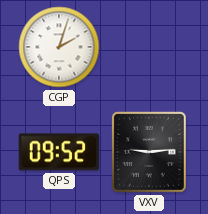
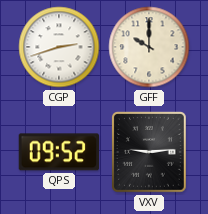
CGP: 2:03 -> 2:42 (59, 47)
GFF: none -> 10:00 (149, 47)
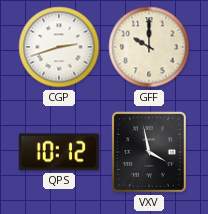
QPS: 09:52 -> 10:12 (58, 152)
VXV: 9:14 -> 3:58 (150, 153)
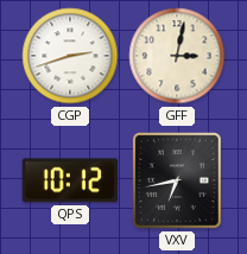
GFF: 10:00 -> 3:02 (177, 56)
VXV: 3:58 -> 6:43 (178, 182)
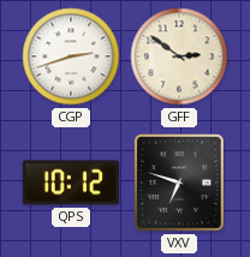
GFF: 3:02 -> 2:51 (179, 56)
VXV: 6:43 -> 6:48 (180, 184)
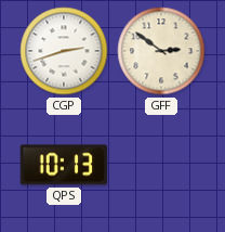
QPS: 10:12 -> 10:13 (63, 165)
VXV: 6:48 -> none (180, 184)
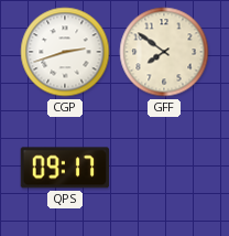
GFF: 2:51 -> 7:51 (164, 52)
QPS: 10:13 -> 09:17 (64, 168)
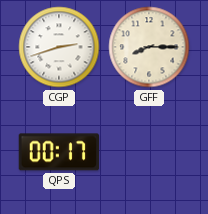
GFF: 7:51 -> 8:15 (149, 47)
QPS: 09:17 -> 00:17 (58, 152)
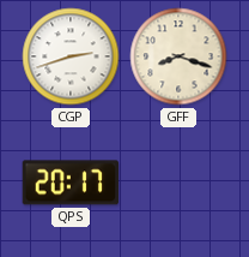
GFF: 8:15 -> 8:18 (178, 56)
QPS: 00:17 -> 20:17 (69, 183)
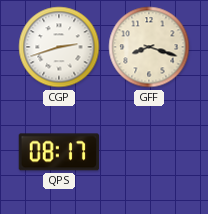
QPS: 20:17 -> 08:17 (58, 152)
